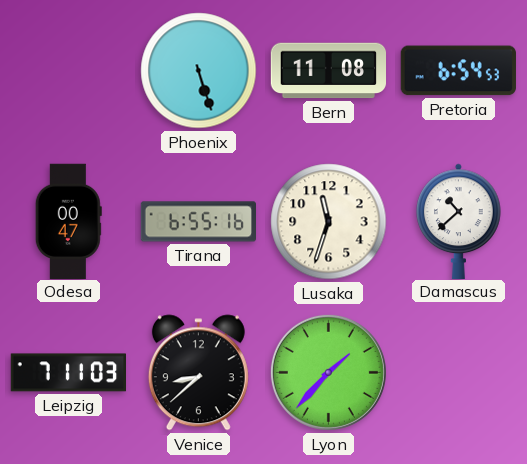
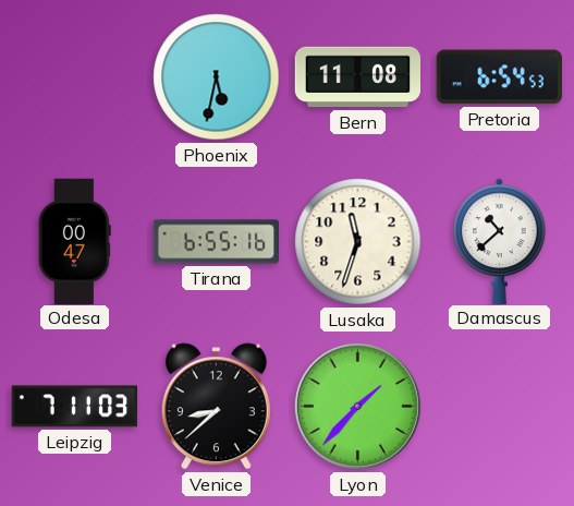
Phoenix: 5:27 -> 5:32 (217, 77)
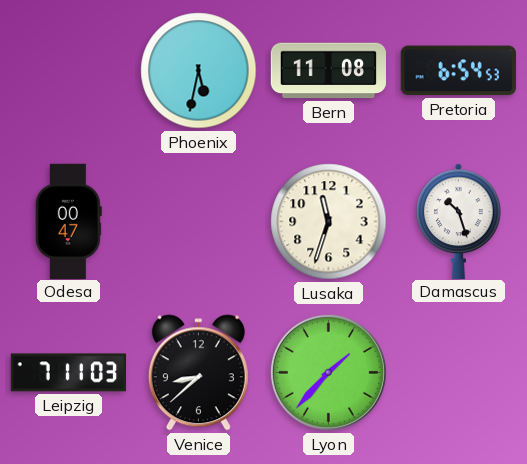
Tirana: 6:55 -> none (216, 242)
Damascus: 10:38 -> 10:27 (459, 221)
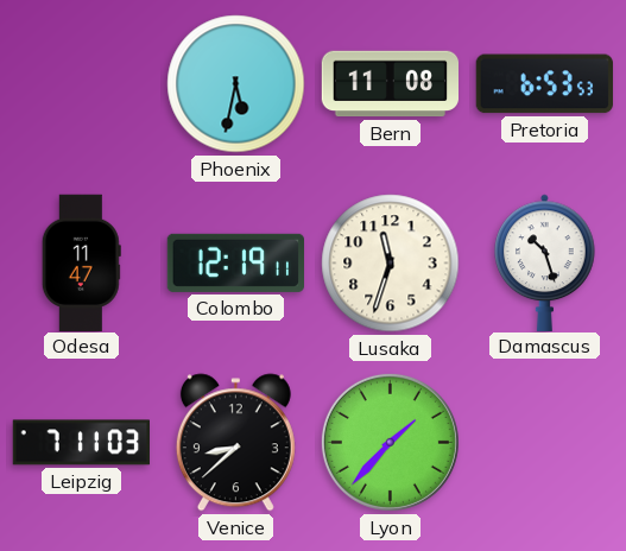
Pretoria: 6:54 -> 6:53 (544, 84)
Odesa: 00:47 -> 11:47 (81, 262)
Colombo: none -> 12:19 (235, 262)
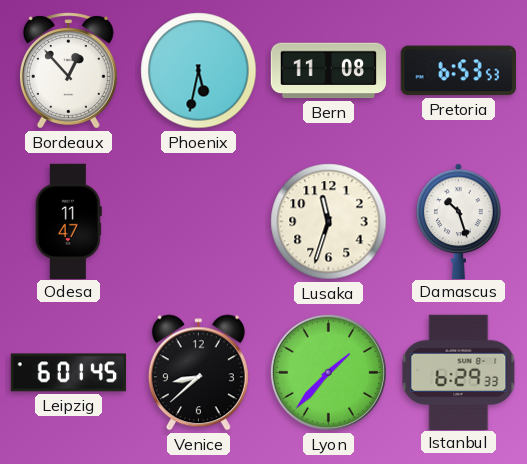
Bordeaux: none -> 12:53 (68, 71)
Colombo: 12:19 -> none (235, 262)
Leipzig: 7:11 -> 6:01 (68, 373)
Istanbul: none -> 6:29 (459, 372)
